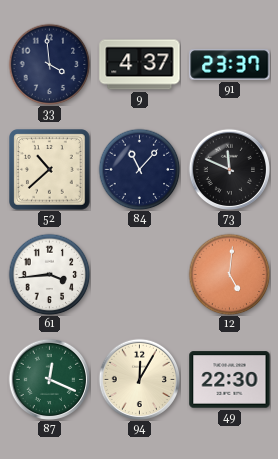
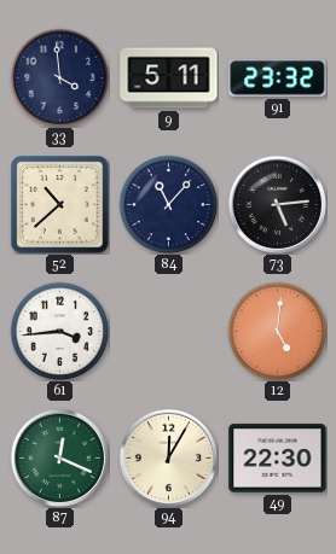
9: 4:37 -> 5:11 (169, 78)
91: 23:37 -> 23:32 (278, 78)
73: 11:49 -> 5:14 (277, 204)
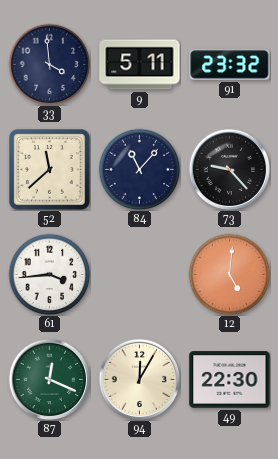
52: 10:38 -> 11:38 (50, 170)
73: 5:14 -> 9:23 (229, 169)
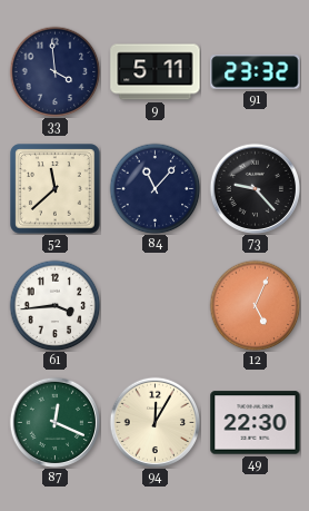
12: 5:01 -> 5:04 (255, 305)
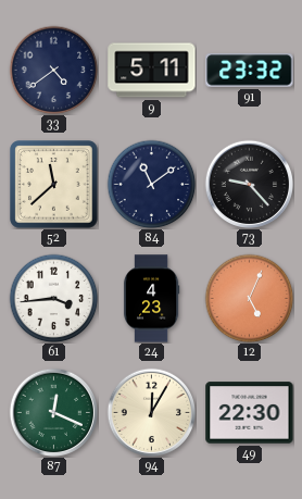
33: 3:59 -> 4:39 (53, 70)
84: 11:07 -> 11:09 (151, 184)
24: none -> 4:23 (151, 299)
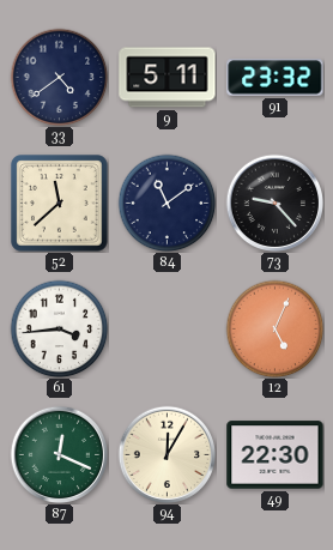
24: 4:23 -> none (151, 299)
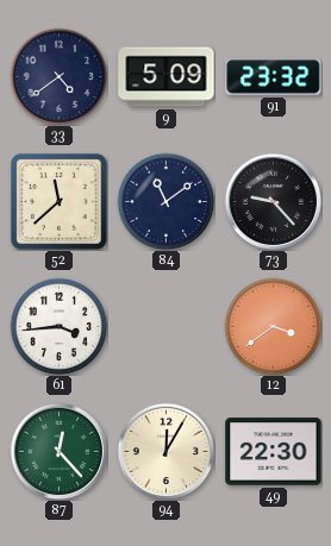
9: 5:11 -> 5:09 (167, 77)
12: 5:04 -> 3:39 (273, 326)
87: 12:19 -> 12:23 (58, 451)
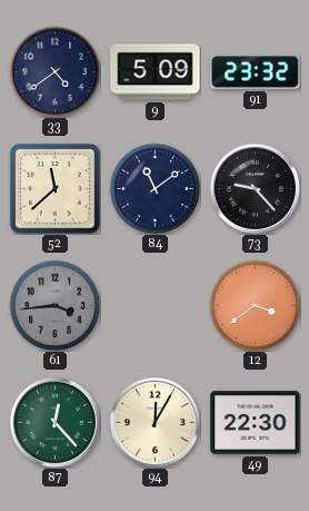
61 dial: white -> grey (54, 305)
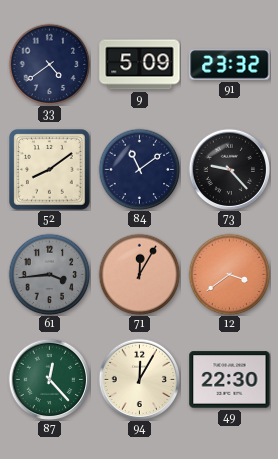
52: 11:38 -> 8:09 (50, 170)
71: none -> 12:05 (139, 274)
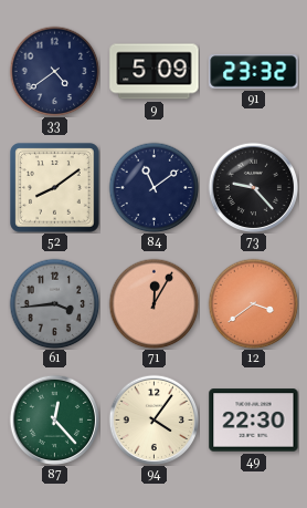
94: 12:05 -> 4:06 (153, 419)
